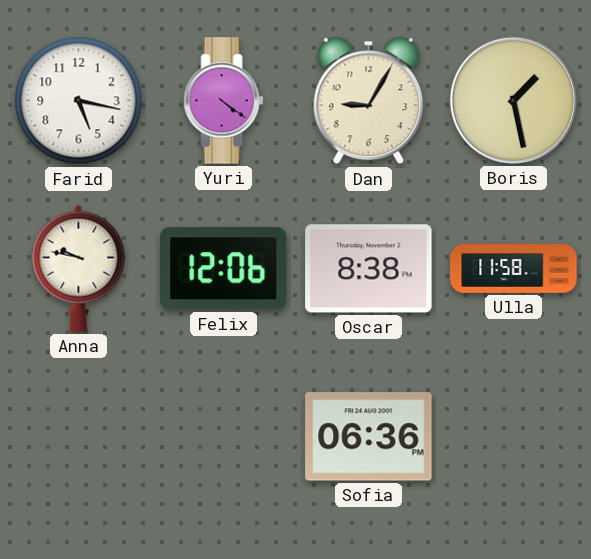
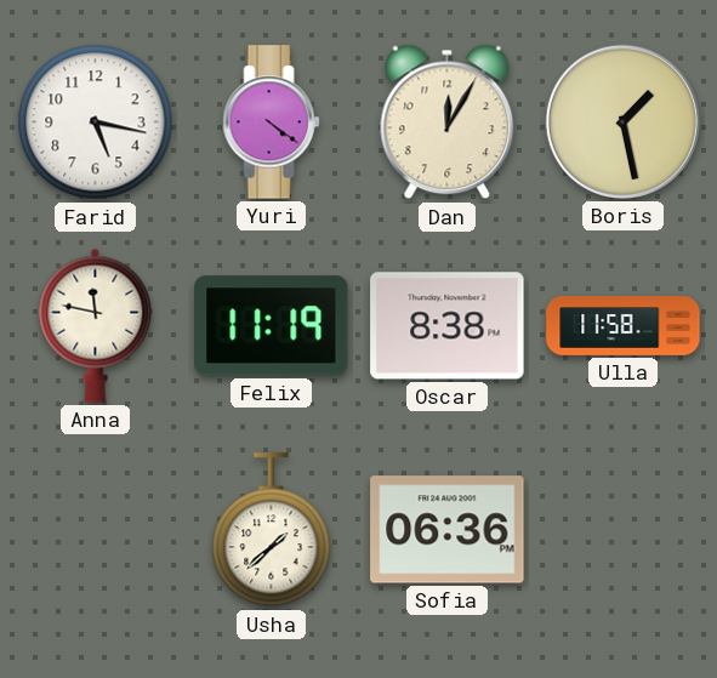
Dan: 9:05 -> 12:05 (448, 123)
Anna: 9:47 -> 11:47 (96, 325)
Felix: 12:06 -> 11:19 (272, 326)
Usha: none -> 1:38 (272, 530)
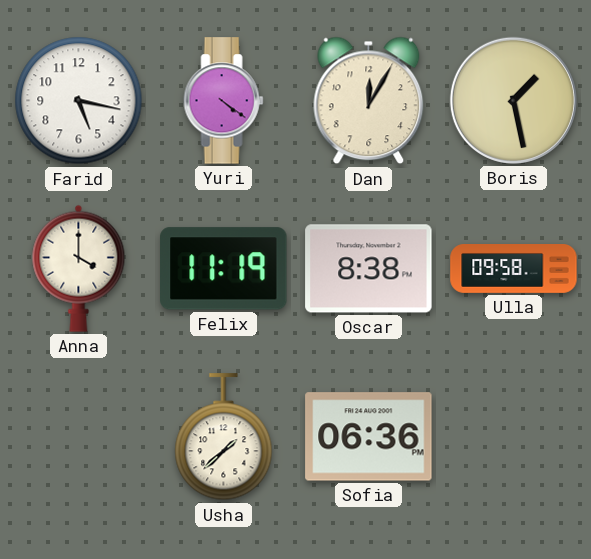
Anna: 11:47 -> 4:00 (79, 268)
Ulla: 11:58 -> 09:58 (514, 269)
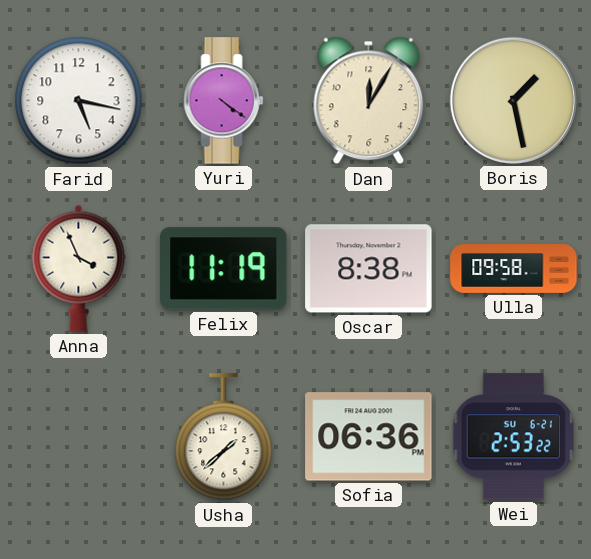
Anna: 4:00 -> 3:56 (79, 268)
Wei: none -> 2:53 (513, 437)
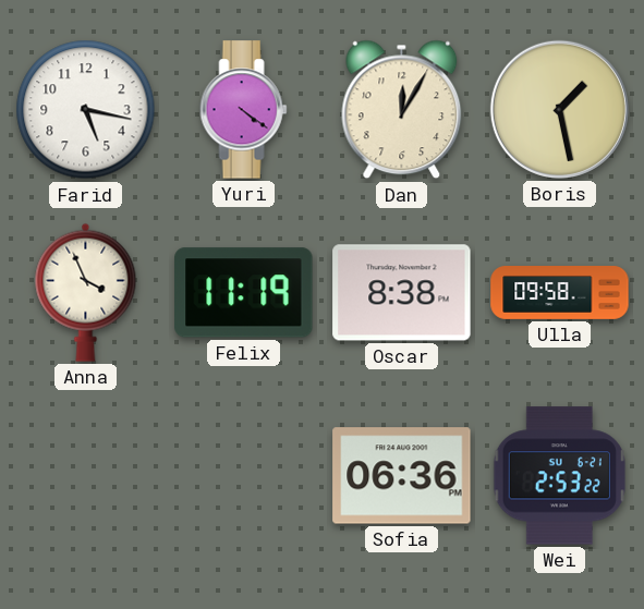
Usha: 1:38 -> none (224, 437)
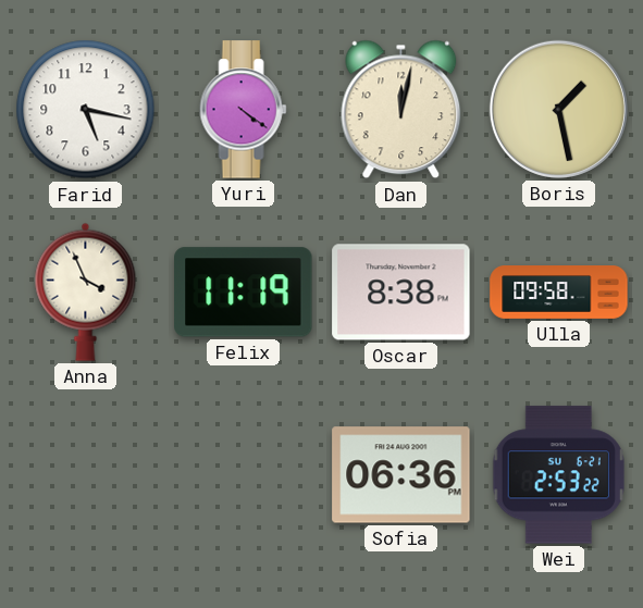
Dan: 12:05 -> 12:02 (401, 110)
